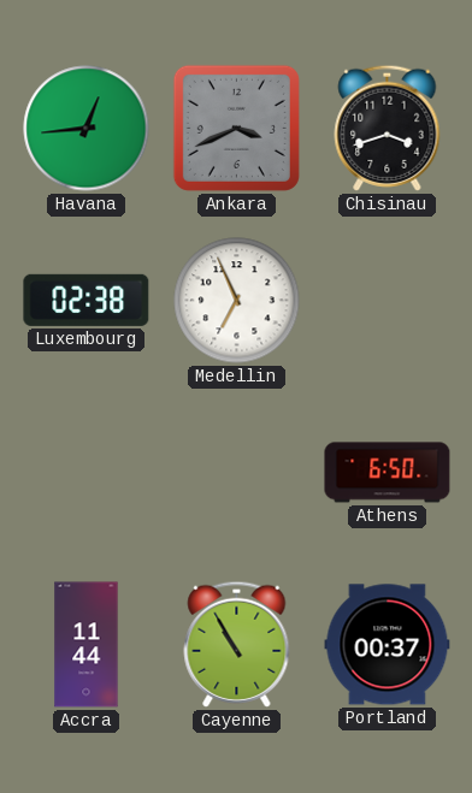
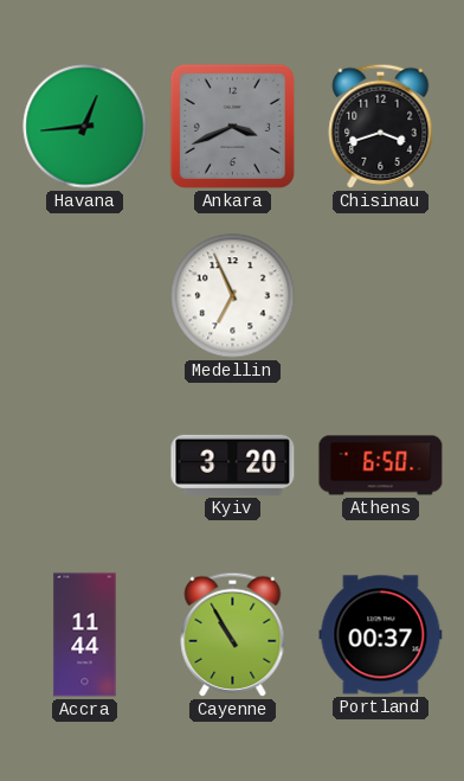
Luxembourg: 02:38 -> none (87, 300)
Kyiv: none -> 3:20 (233, 465)
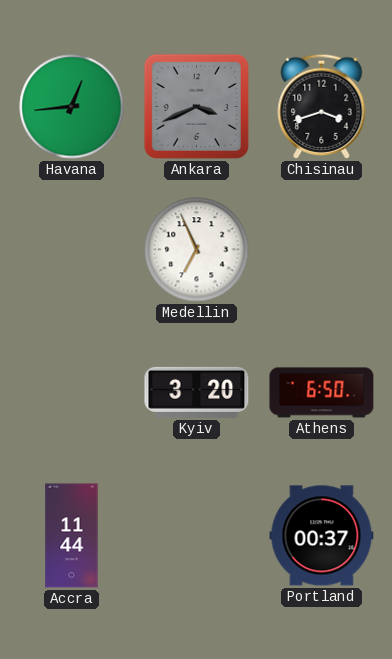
Cayenne: 10:55 -> none (233, 634)
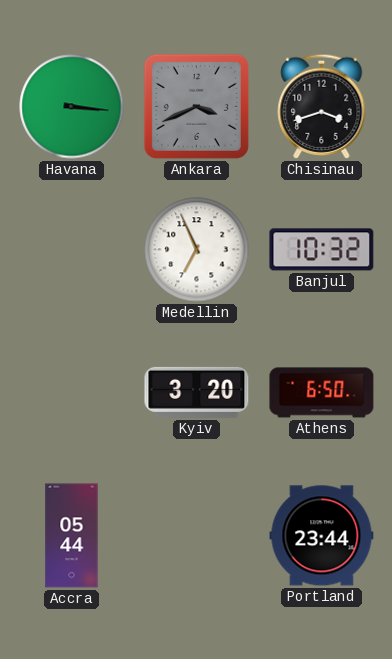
Havana: 12:44 -> 3:16 (72, 107)
Banjul: none -> 10:32 (322, 250)
Accra: 11:44 -> 05:44 (72, 536)
Portland: 00:37 -> 23:44 (322, 536)
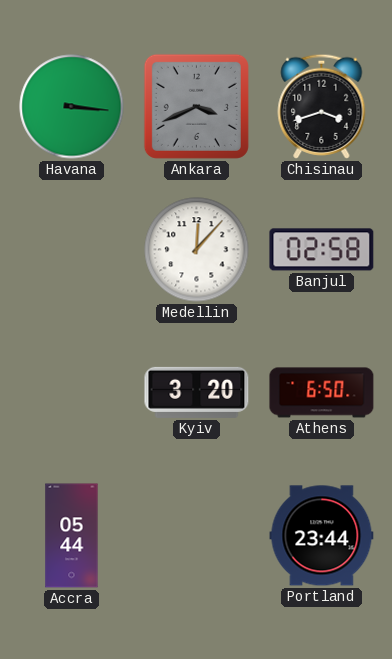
Medellin: 6:56 -> 12:07 (197, 250)
Banjul: 10:32 -> 02:58 (322, 250)
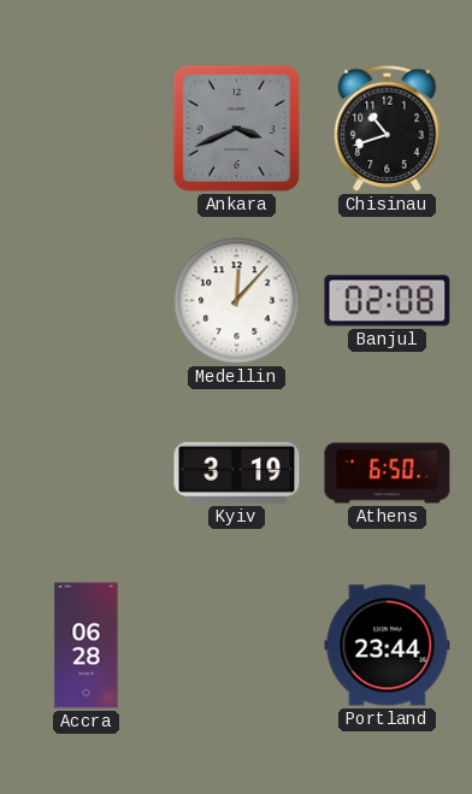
Havana: 3:16 -> none (72, 107)
Chisinau: 3:42 -> 10:42 (388, 128)
Banjul: 02:58 -> 02:08 (388, 301)
Kyiv: 3:20 -> 3:19 (237, 472)
Accra: 05:44 -> 06:28 (87, 646)
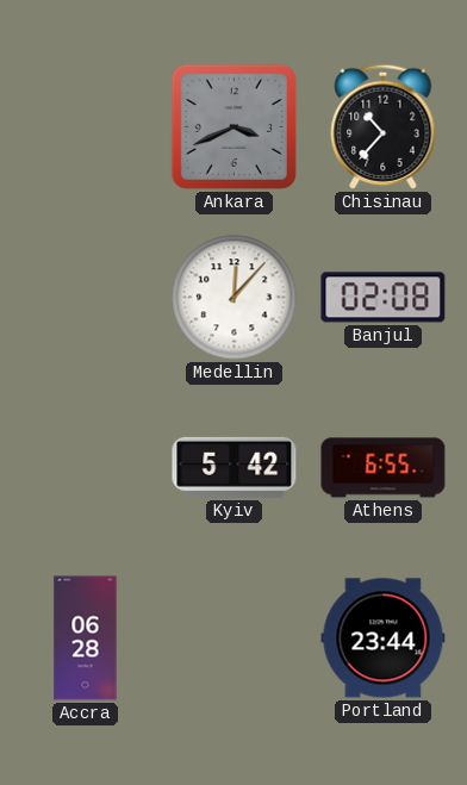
Chisinau: 10:42 -> 10:37 (384, 126)
Kyiv: 3:19 -> 5:42 (235, 467)
Athens: 6:50 -> 6:55 (384, 468)
